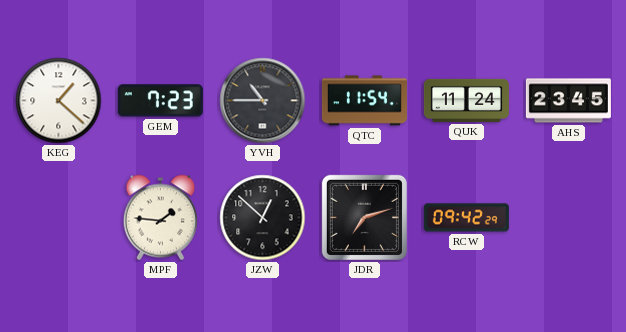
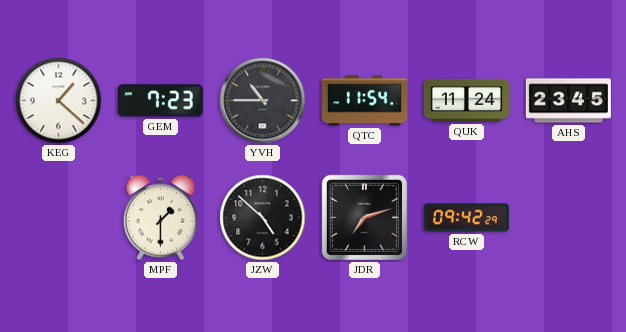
MPF: 1:46 -> 1:30 (160, 218)
JZW: 12:52 -> 4:52 (263, 218)
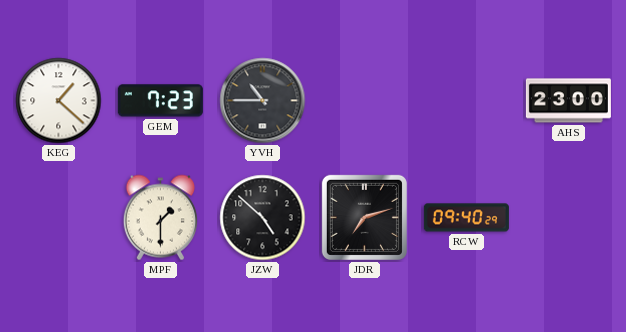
QTC: 11:54 -> none (364, 101)
QUK: 11:24 -> none (466, 100)
AHS: 23:45 -> 23:00 (568, 101)
RCW: 09:42 -> 09:40 (466, 218)
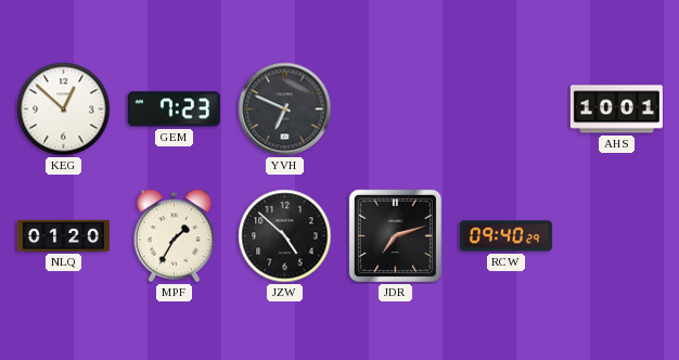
KEG: 1:22 -> 12:52 (64, 110)
YVH: 10:45 -> 6:49 (285, 110)
AHS: 23:00 -> 10:01 (616, 110)
NLQ: none -> 01:20 (63, 235)
MPF: 1:30 -> 1:35 (174, 236)
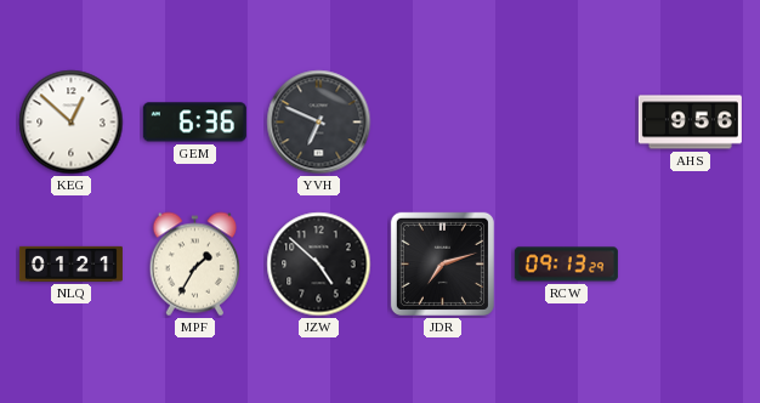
GEM: 7:23 -> 6:36 (194, 123)
AHS: 10:01 -> 9:56 (690, 123)
NLQ: 01:20 -> 01:21 (70, 263)
RCW: 09:40 -> 09:13 (566, 265)
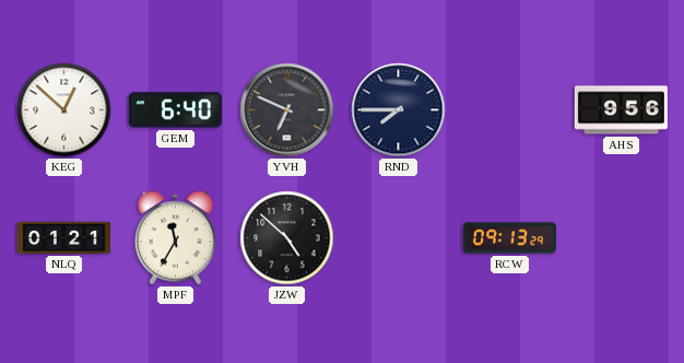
GEM: 6:36 -> 6:40 (175, 110)
RND: none -> 7:45 (399, 110)
MPF: 1:35 -> 11:35 (175, 238)
JDR: 7:12 -> none (442, 263)
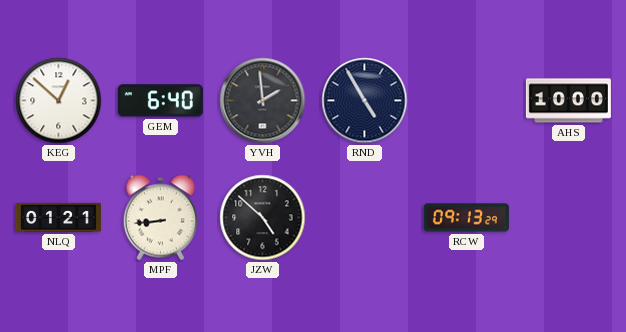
YVH: 6:49 -> 1:59 (263, 101)
RND: 7:45 -> 4:55 (365, 101)
AHS: 9:56 -> 10:00 (568, 101)
MPF: 11:35 -> 8:44 (160, 218)
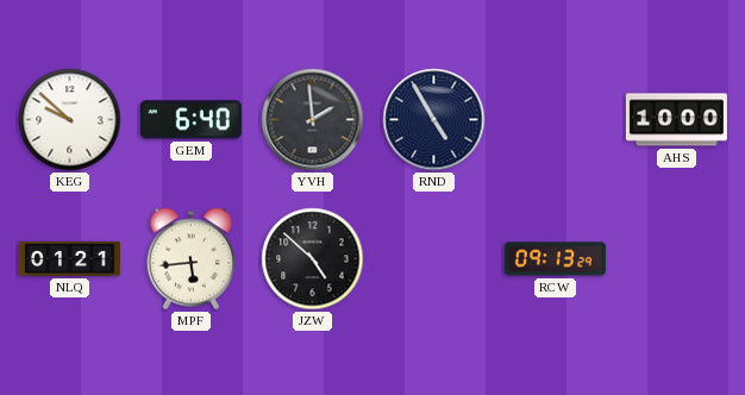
KEG: 12:52 -> 9:52 (70, 120)
MPF: 8:44 -> 5:44 (190, 259)
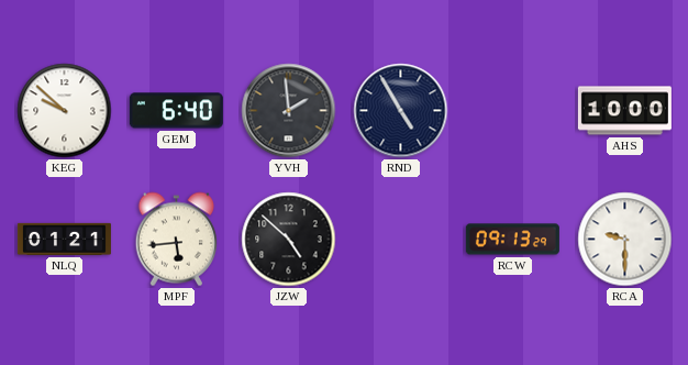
RCA: none -> 9:30 (625, 240)
